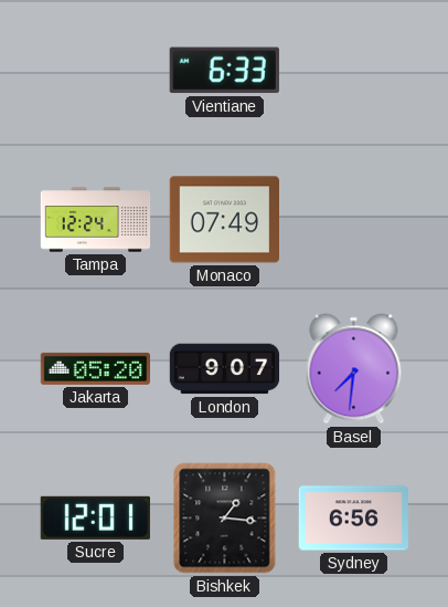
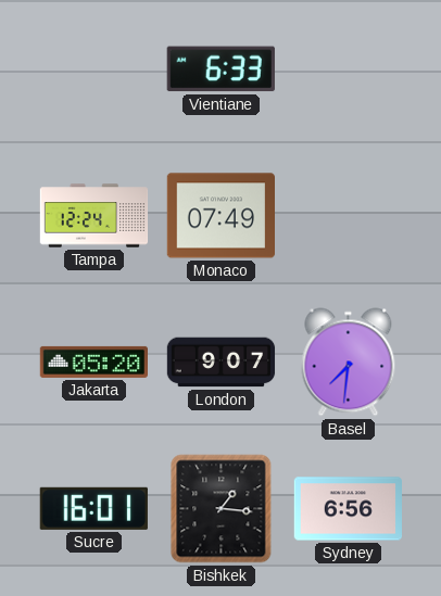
Sucre: 12:01 -> 16:01 (93, 508)
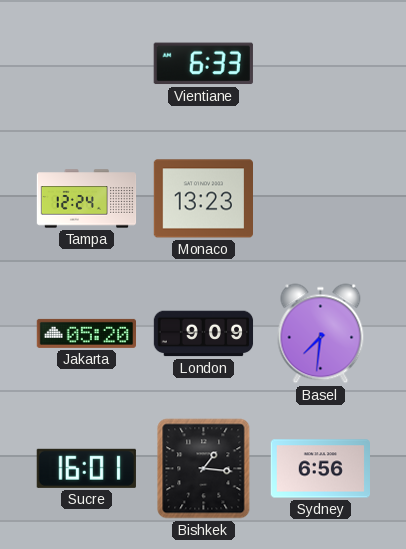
Monaco: 07:49 -> 13:23 (203, 199)
London: 9:07 -> 9:09 (204, 334)
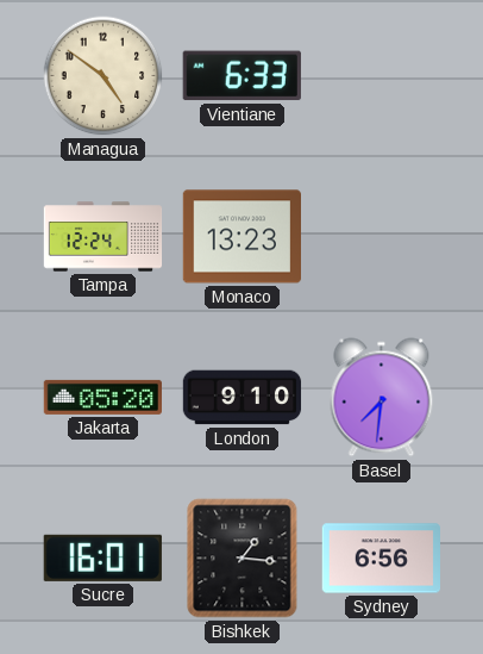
Managua: none -> 4:51 (103, 76)
London: 9:09 -> 9:10 (243, 398)
